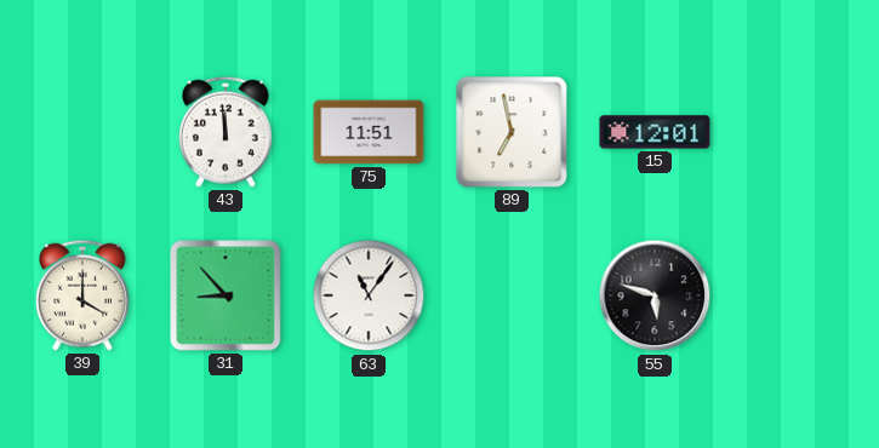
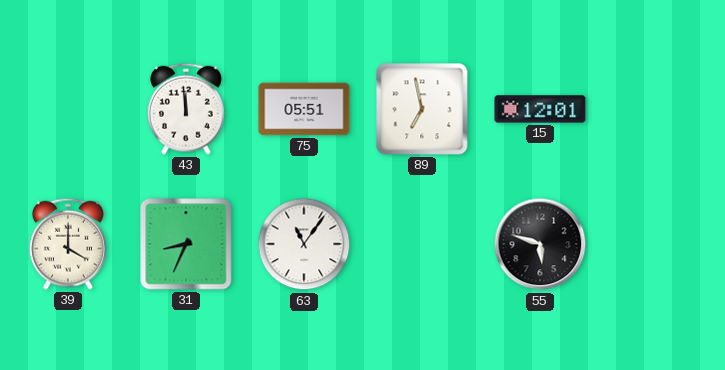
75: 11:51 -> 05:51 (304, 109)
31: 8:53 -> 8:34 (186, 244)
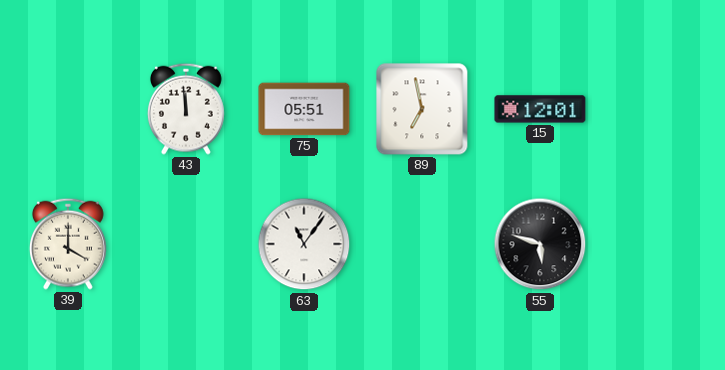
31: 8:34 -> none (186, 244)
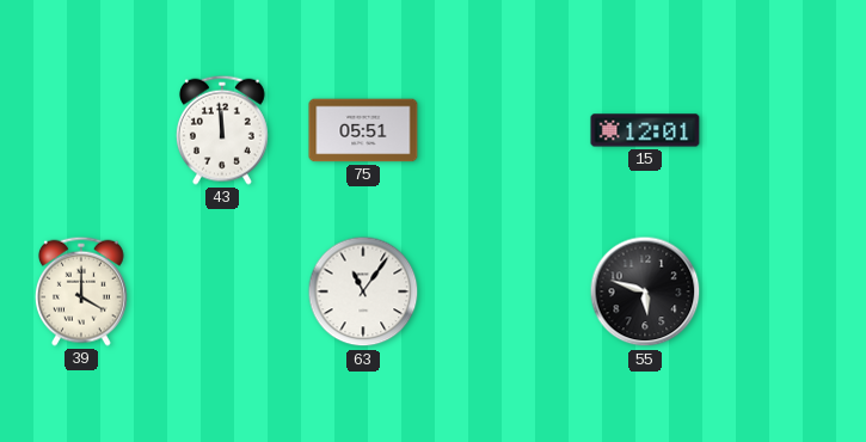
89: 6:58 -> none (422, 109)
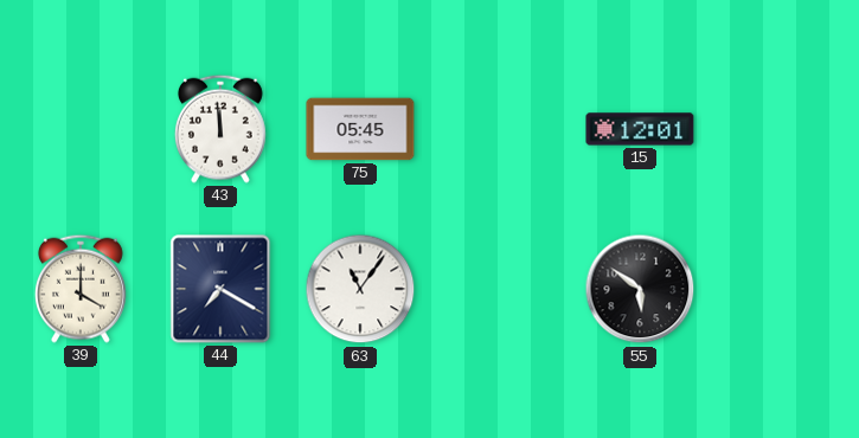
75: 05:51 -> 05:45 (360, 129)
44: none -> 7:20 (220, 289)
55: 5:48 -> 5:51 (640, 289)
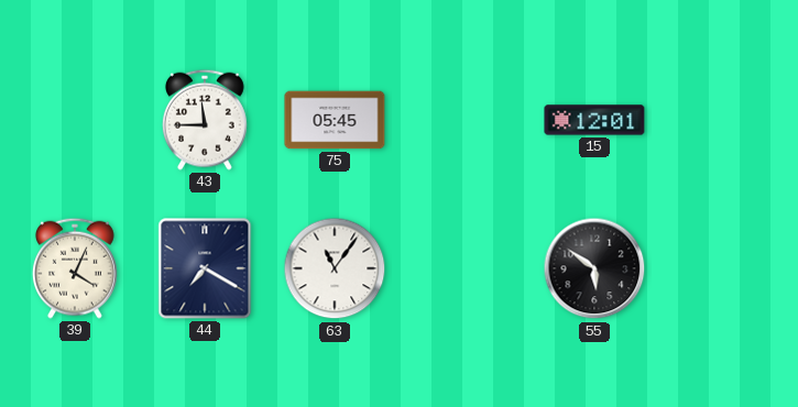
43: 11:59 -> 11:45 (205, 120)
39: 4:00 -> 4:04 (75, 268)
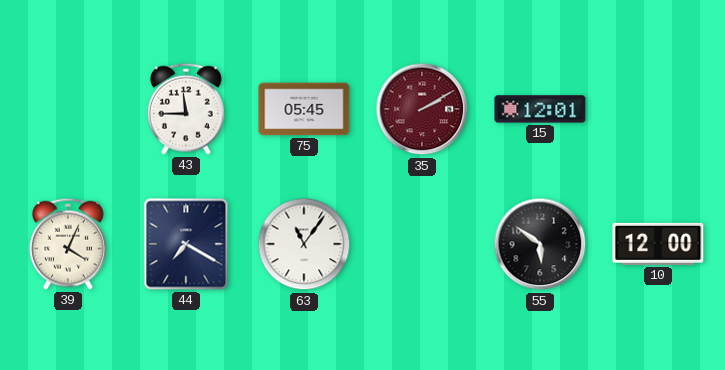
35: none -> 2:10 (422, 109)
10: none -> 12:00 (658, 244)
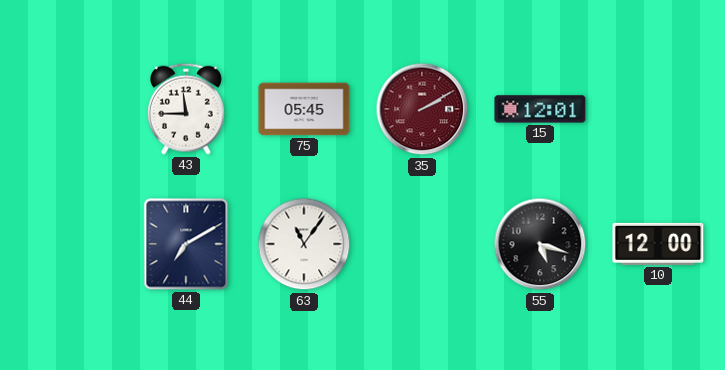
39: 4:04 -> none (68, 244)
44: 7:20 -> 7:10 (186, 244)
55: 5:51 -> 5:18 (540, 244)
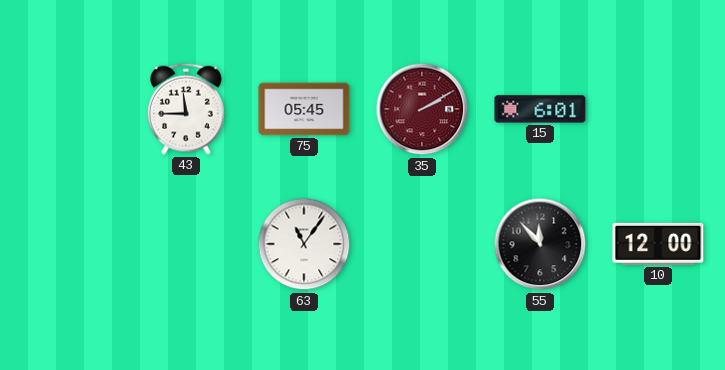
15: 12:01 -> 6:01 (540, 109)
44: 7:10 -> none (186, 244)
55: 5:18 -> 11:53 (540, 244)
